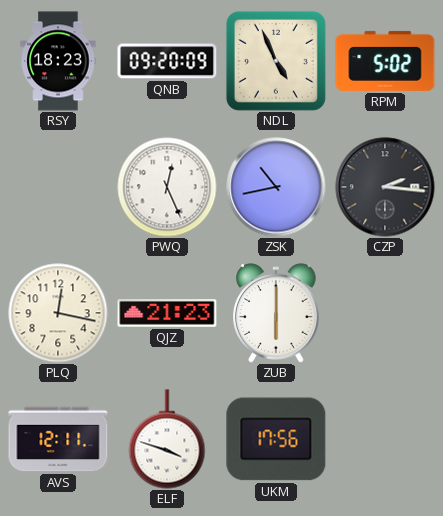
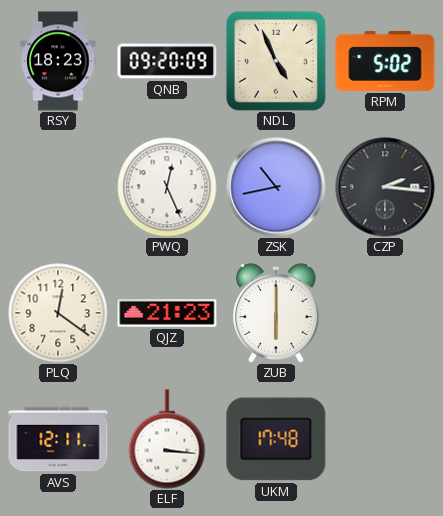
PLQ: 12:17 -> 12:21 (58, 313)
ELF: 3:48 -> 3:16 (167, 439)
UKM: 17:56 -> 17:48 (276, 439)
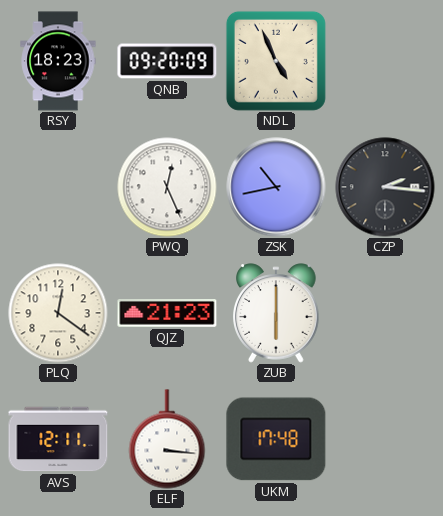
RPM: 5:02 -> none (385, 61)
